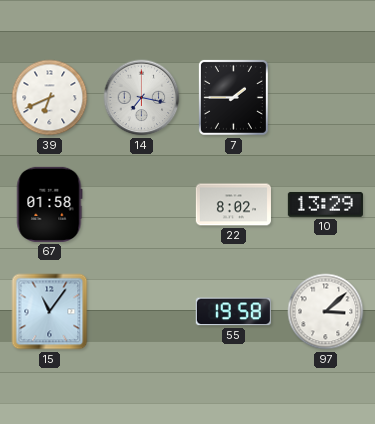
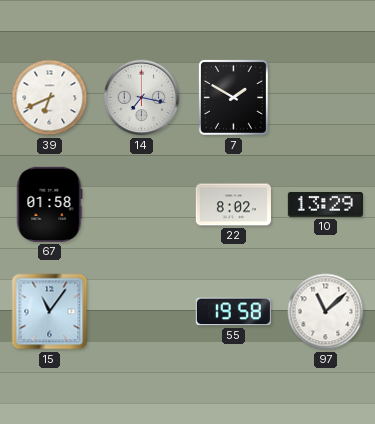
7: 1:45 -> 1:50 (233, 97)
97: 3:08 -> 11:08 (326, 312)
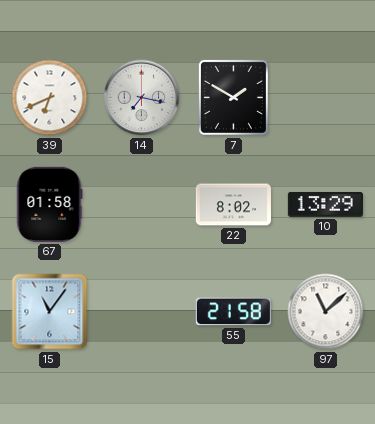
55: 19:58 -> 21:58 (233, 312)
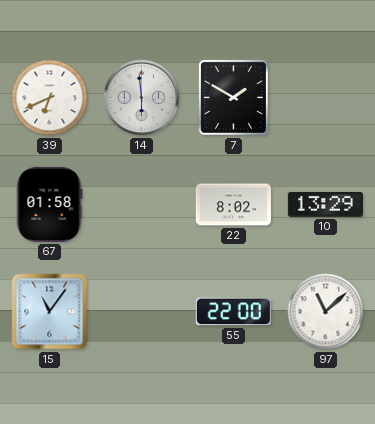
14: 7:17 -> 5:59 (142, 98)
55: 21:58 -> 22:00 (233, 312)
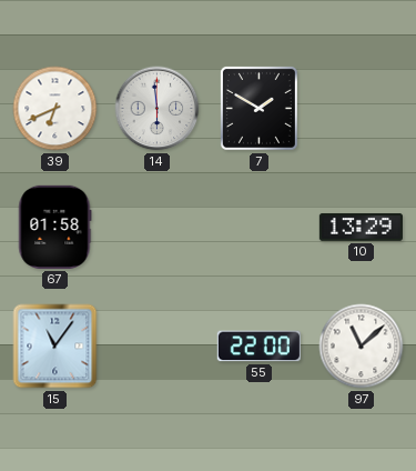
22: 8:02 -> none (233, 205)
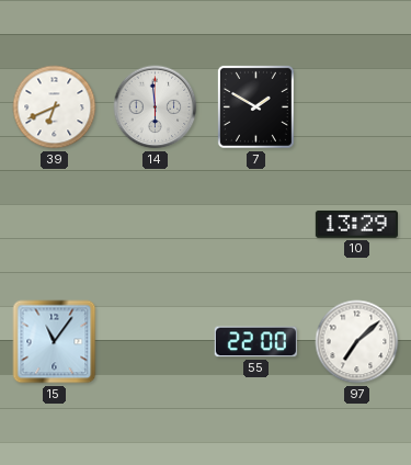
67: 01:58 -> none (55, 227)
97: 11:08 -> 7:08 (357, 342)
